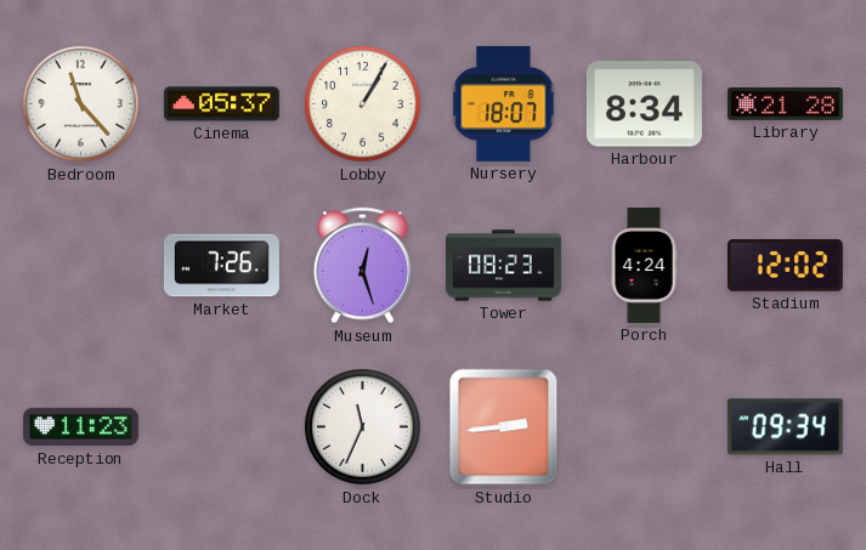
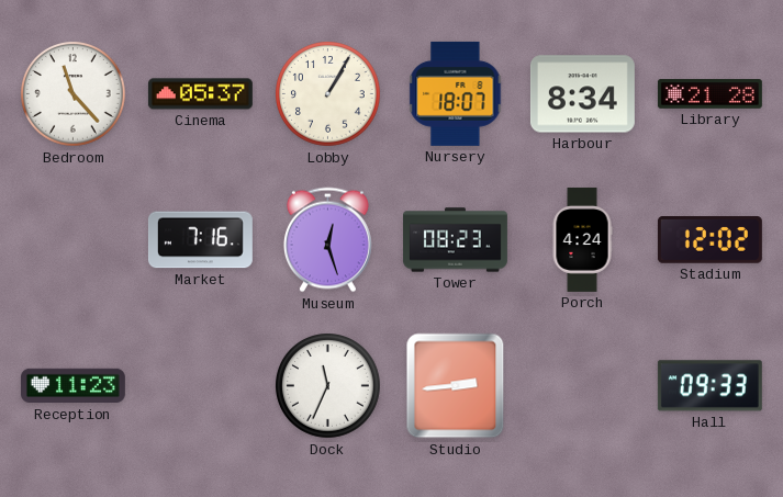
Market: 7:26 -> 7:16 (200, 240)
Hall: 09:34 -> 09:33 (709, 386)
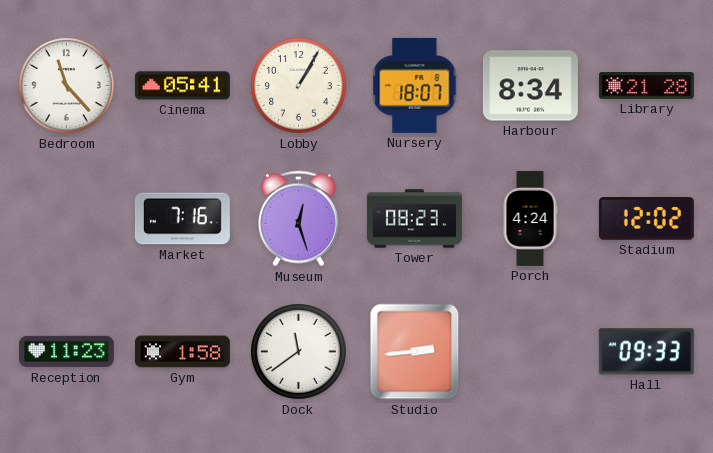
Cinema: 05:37 -> 05:41 (182, 86)
Gym: none -> 1:58 (182, 352)
Dock: 11:34 -> 11:39 (299, 352)
